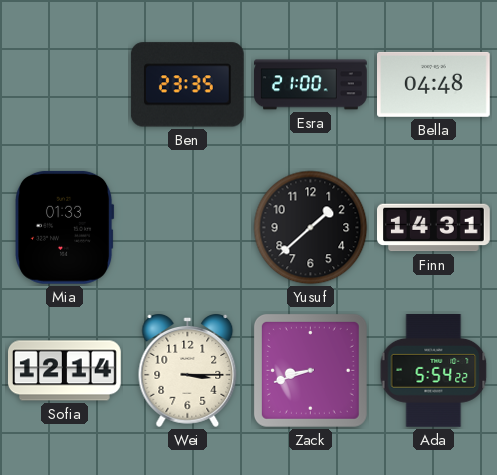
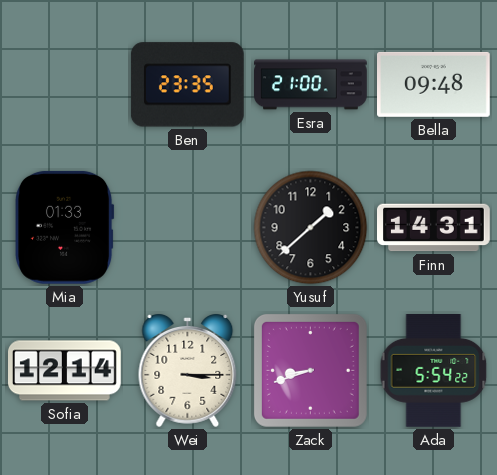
Bella: 04:48 -> 09:48 (434, 84)
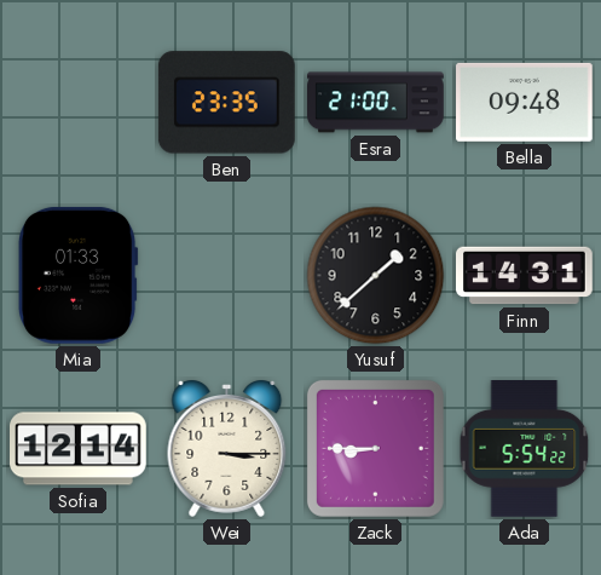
Zack: 8:42 -> 8:45 (375, 448)
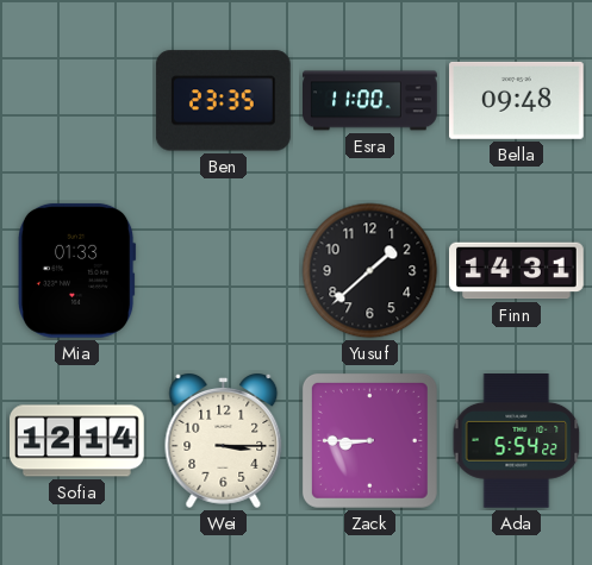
Esra: 21:00 -> 11:00 (370, 101)
